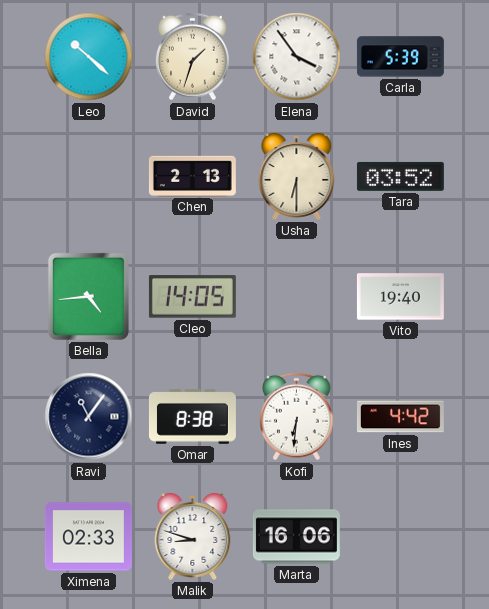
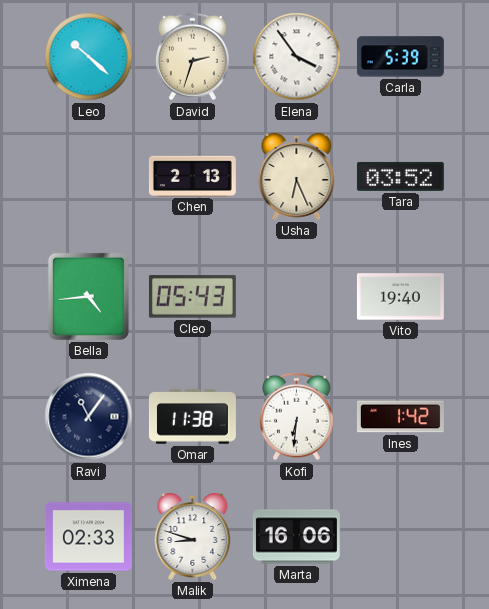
David: 1:33 -> 2:33 (193, 57)
Usha: 6:30 -> 6:26 (297, 177)
Cleo: 14:05 -> 05:43 (192, 297)
Omar: 8:38 -> 11:38 (192, 417)
Ines: 4:42 -> 1:42 (400, 417)
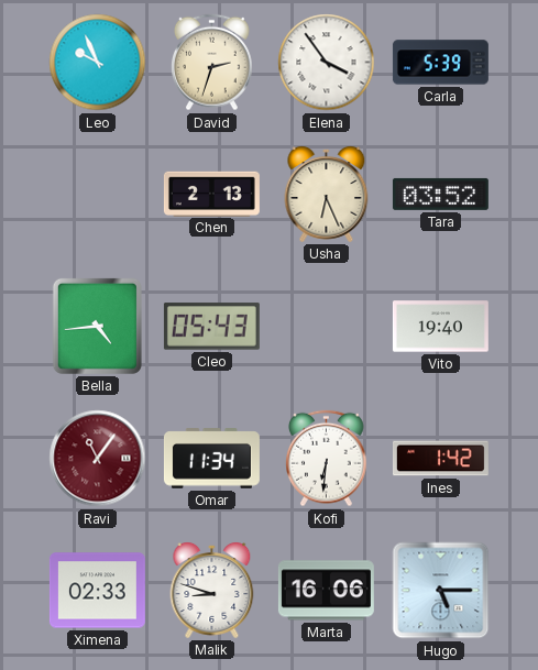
Leo: 10:22 -> 9:56 (98, 63)
Ravi dial: navy -> burgundy (98, 459)
Omar: 11:38 -> 11:34 (211, 459)
Hugo: none -> 5:15 (441, 591)
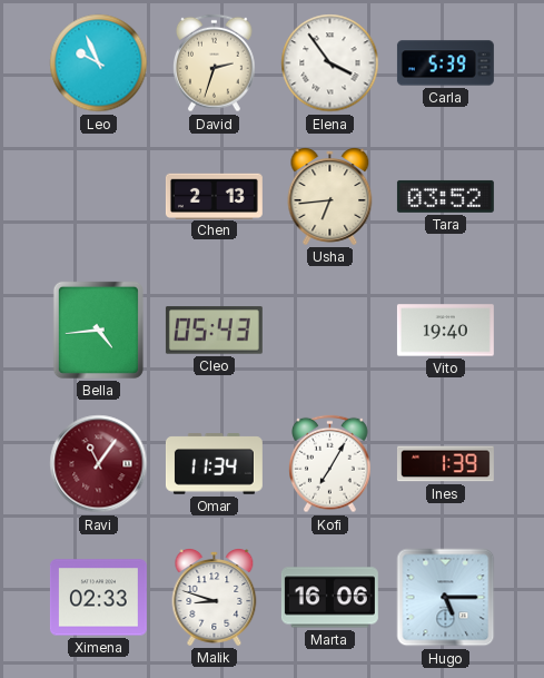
Usha: 6:26 -> 6:44 (330, 197)
Kofi: 6:31 -> 7:05 (330, 464)
Ines: 1:42 -> 1:39 (445, 464)
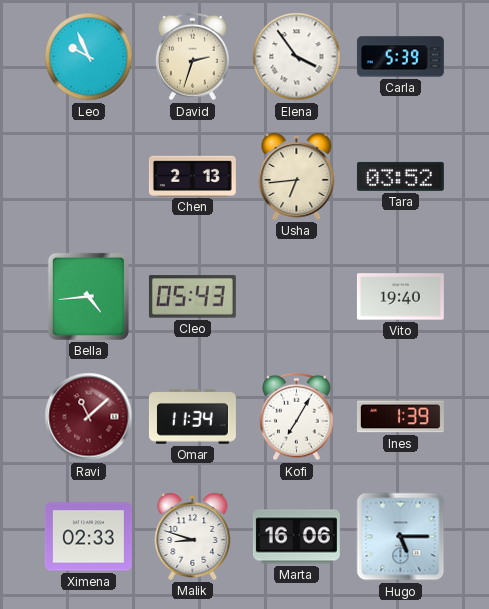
Ravi: 11:06 -> 11:08 (89, 417)
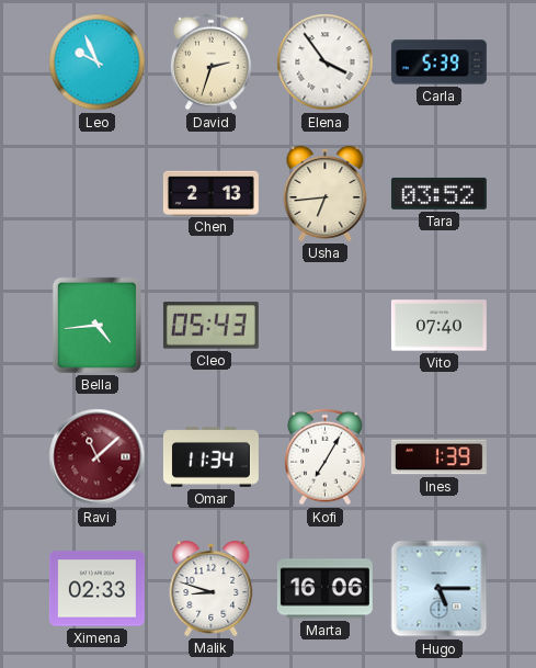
Vito: 19:40 -> 07:40 (438, 326)
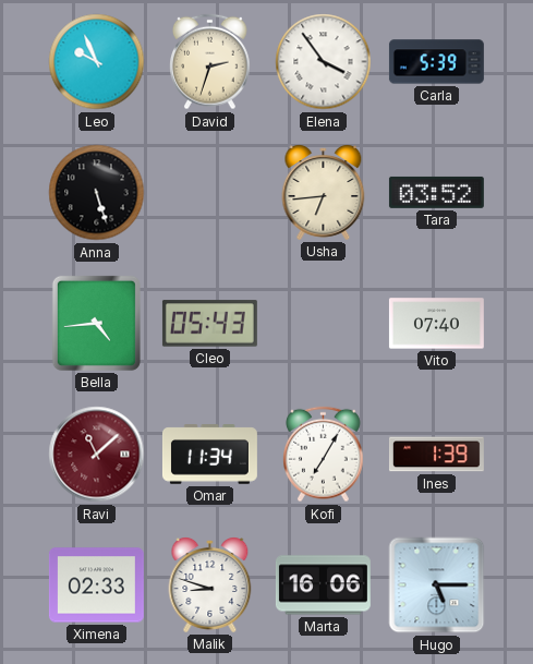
Anna: none -> 5:27 (97, 193)
Chen: 2:13 -> none (210, 193)
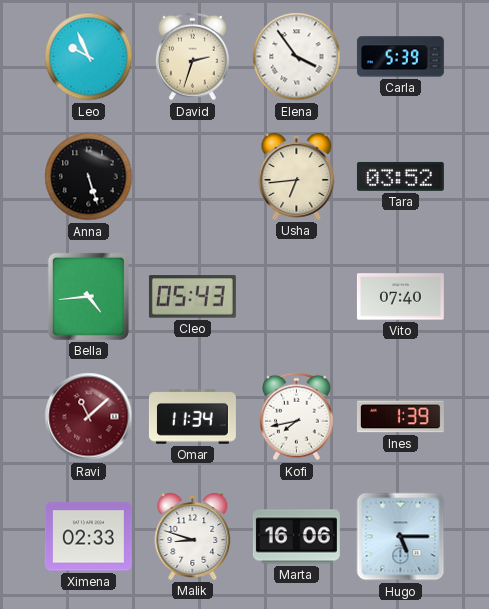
Kofi: 7:05 -> 7:43 (297, 417)
